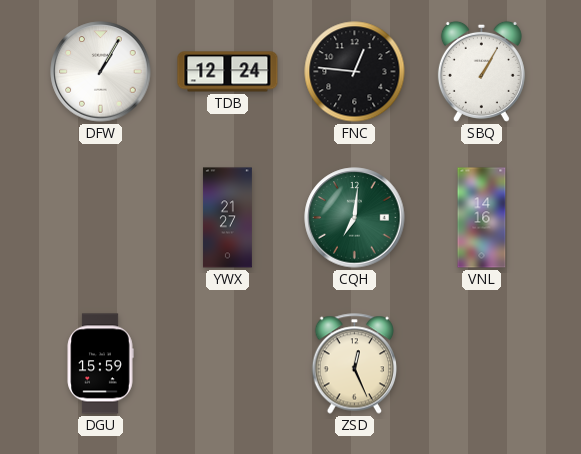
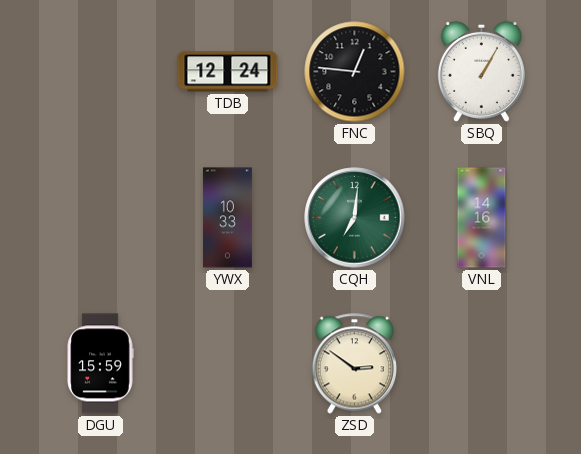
DFW: 1:05 -> none (101, 72)
YWX: 21:27 -> 10:33 (227, 218)
ZSD: 12:26 -> 2:51 (355, 364)
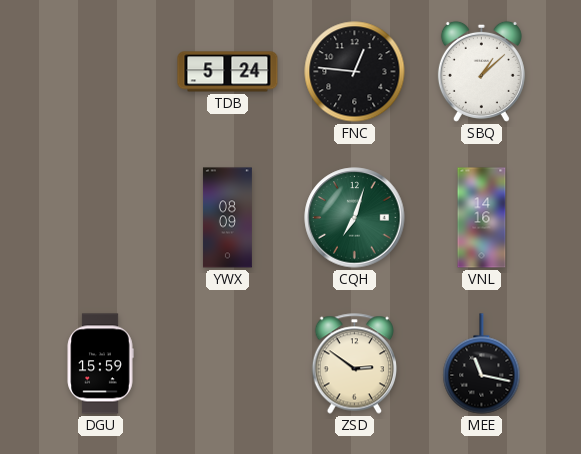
TDB: 12:24 -> 5:24 (228, 72)
SBQ: 1:05 -> 1:08 (481, 71)
YWX: 10:33 -> 08:09 (227, 218)
CQH: 7:01 -> 7:03 (355, 218)
MEE: none -> 11:17 (482, 364)
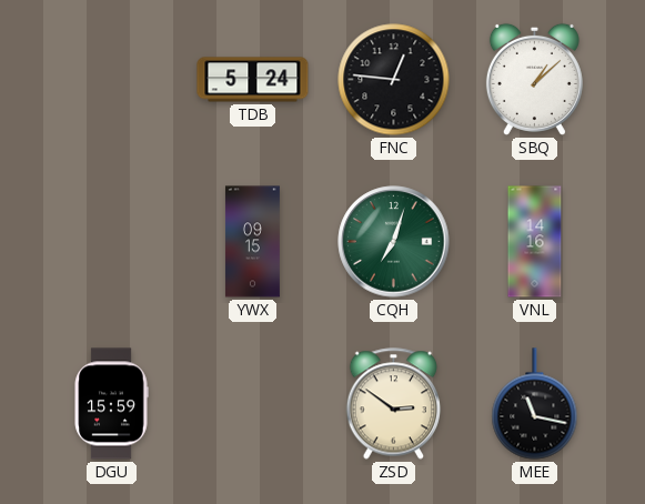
YWX: 08:09 -> 09:15 (252, 242)
